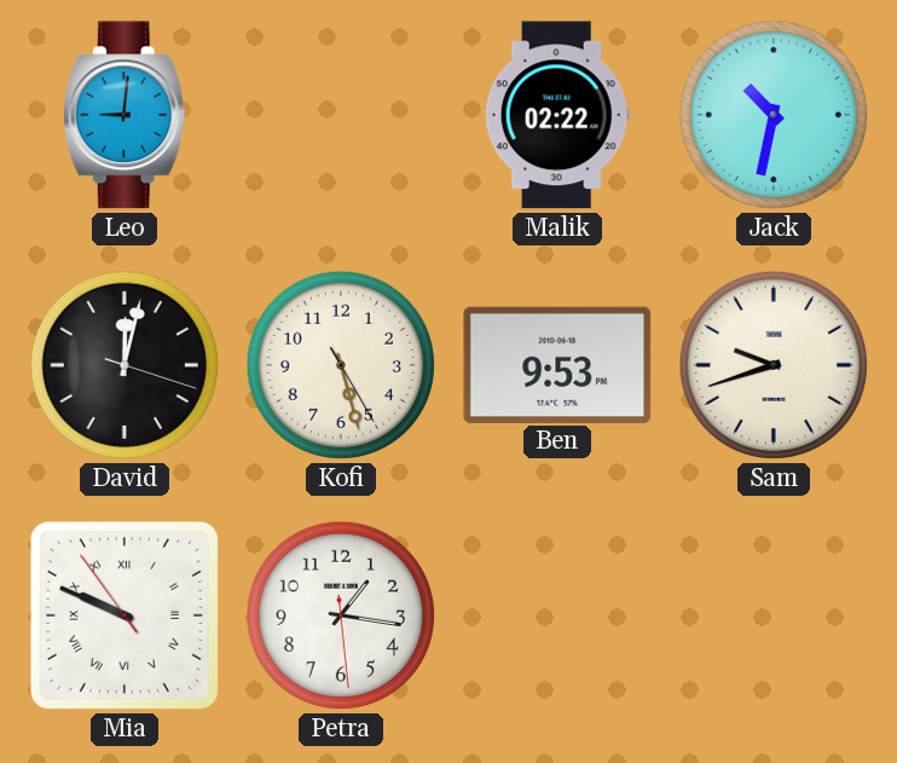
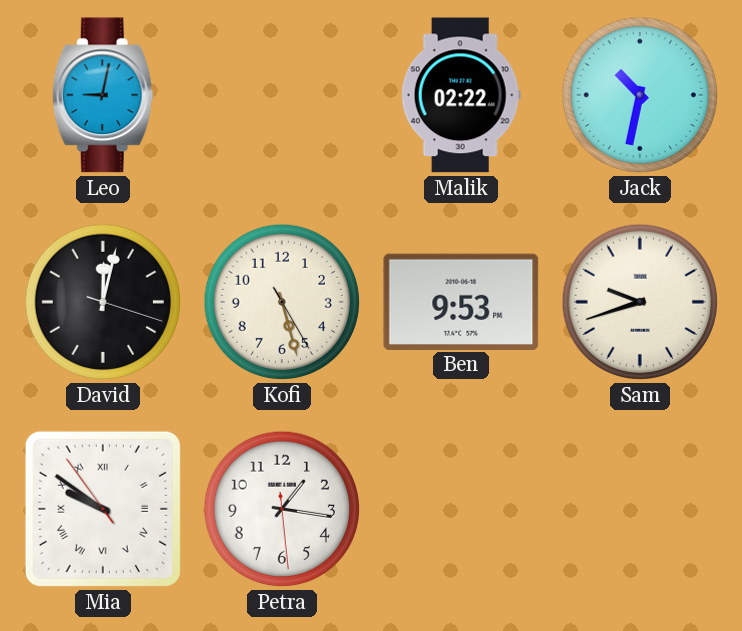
Leo: 9:01 -> 9:02 (103, 95)
Mia: 9:48 -> 9:50 (103, 509)
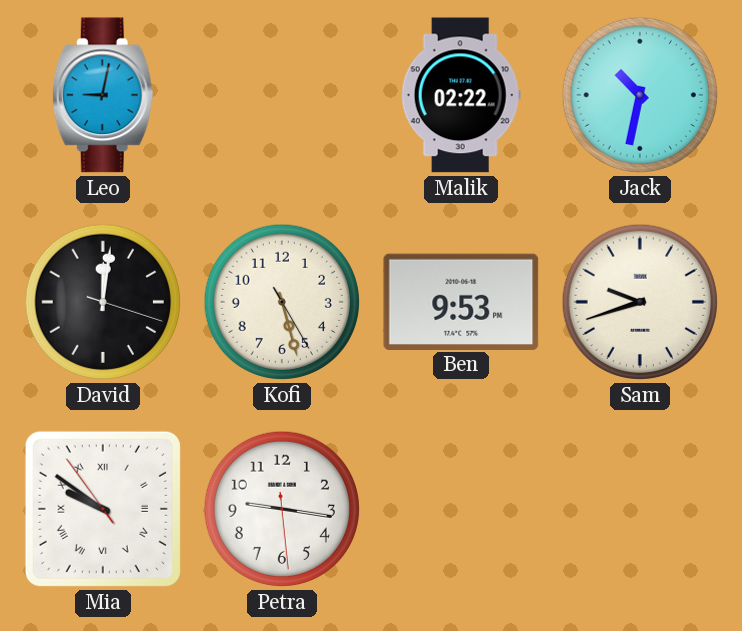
David: 12:02 -> 12:01 (103, 302)
Petra: 1:16 -> 9:16 (282, 509)
